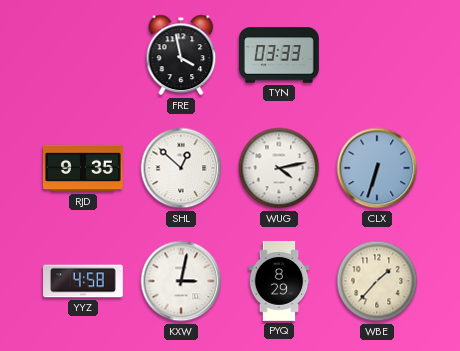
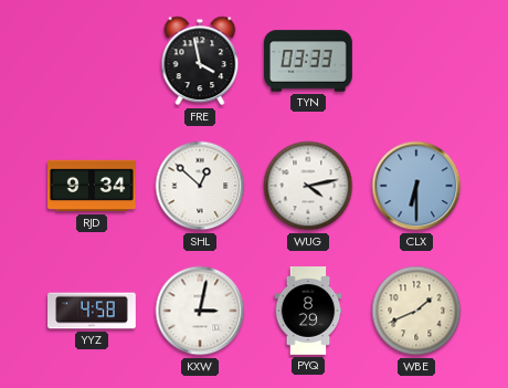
RJD: 9:35 -> 9:34 (93, 186)
CLX: 6:33 -> 6:30 (416, 186)
WBE: 1:37 -> 1:41 (416, 311)
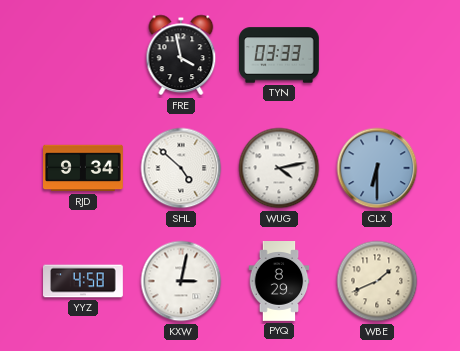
SHL: 12:52 -> 4:52 (181, 168)
